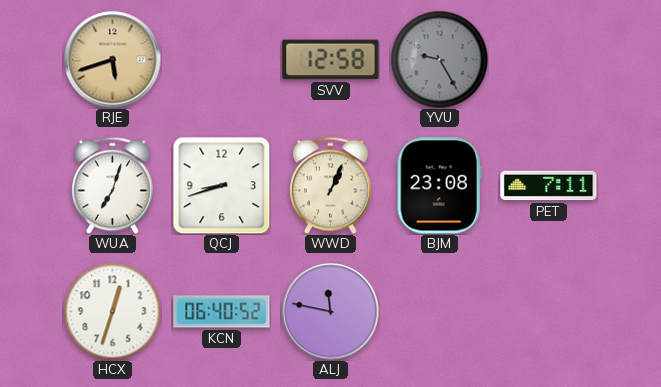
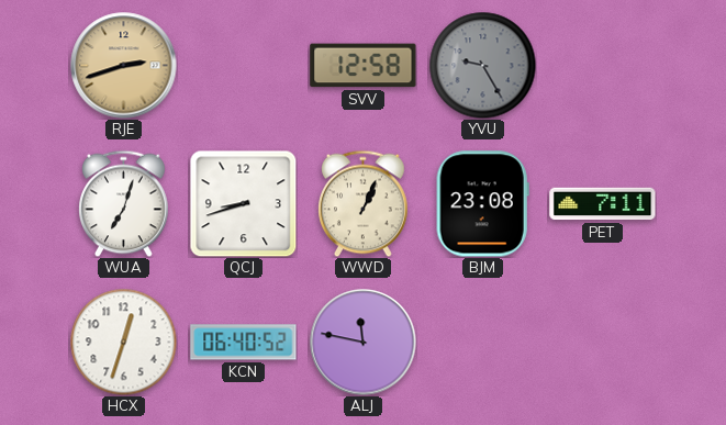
RJE: 5:42 -> 2:42 (124, 66)
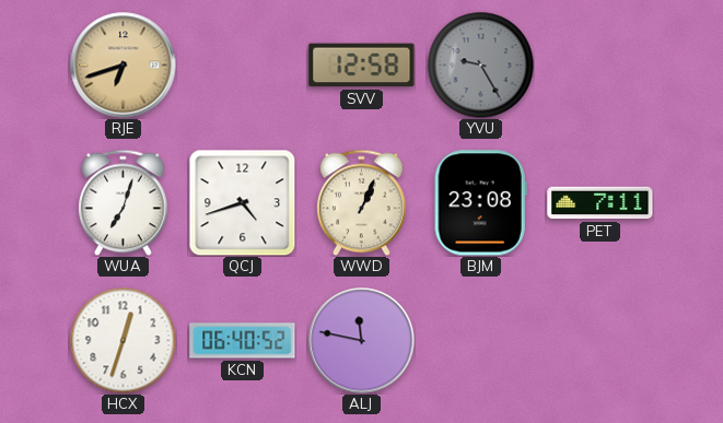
RJE: 2:42 -> 6:42 (124, 66)
QCJ: 8:42 -> 4:42 (242, 202)
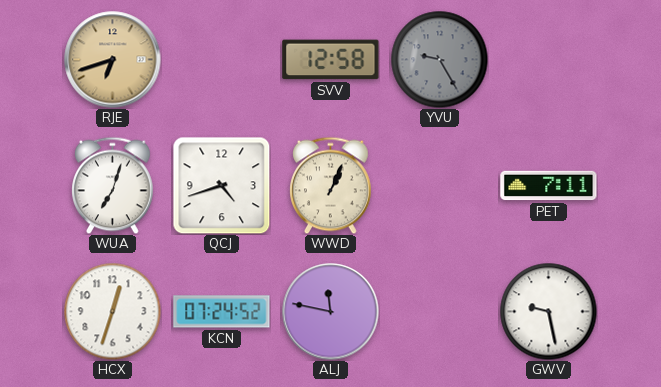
BJM: 23:08 -> none (480, 203)
KCN: 06:40 -> 07:24 (222, 312)
GWV: none -> 9:28 (548, 311)
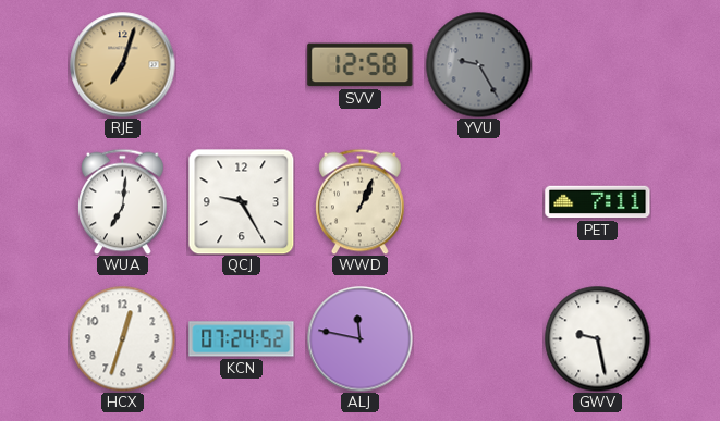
RJE: 6:42 -> 7:03 (123, 65)
WUA: 7:03 -> 7:01 (123, 201)
QCJ: 4:42 -> 9:25 (241, 201)
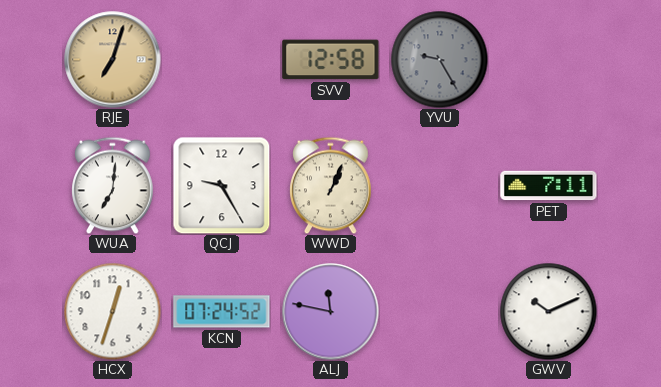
GWV: 9:28 -> 10:11 (548, 311)
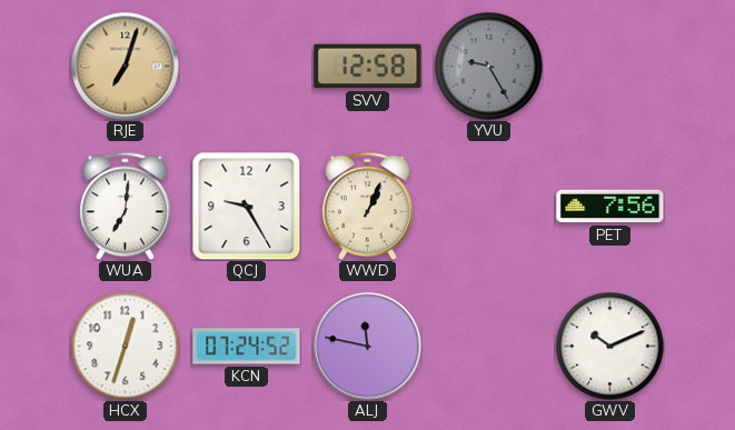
PET: 7:11 -> 7:56 (610, 207)
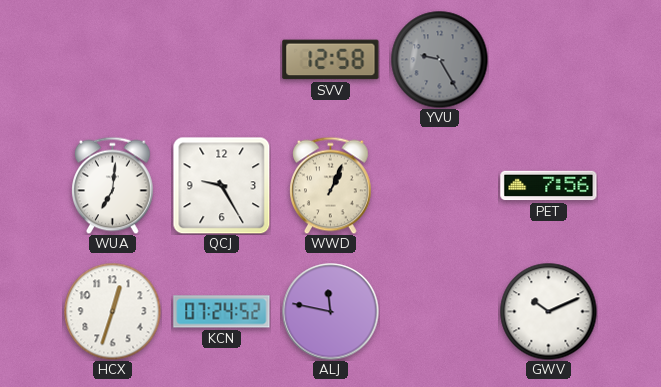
RJE: 7:03 -> none (126, 67)
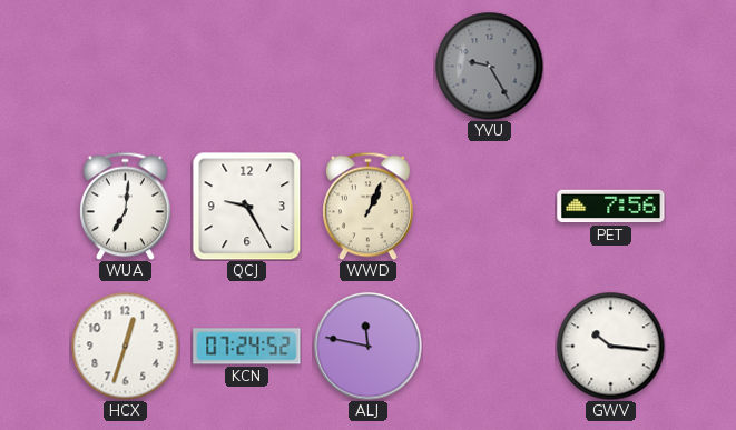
SVV: 12:58 -> none (331, 60)
GWV: 10:11 -> 10:16 (610, 346)
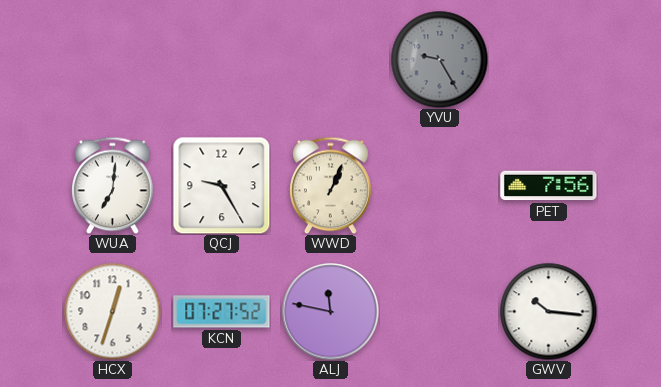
KCN: 07:24 -> 07:27 (222, 312)
